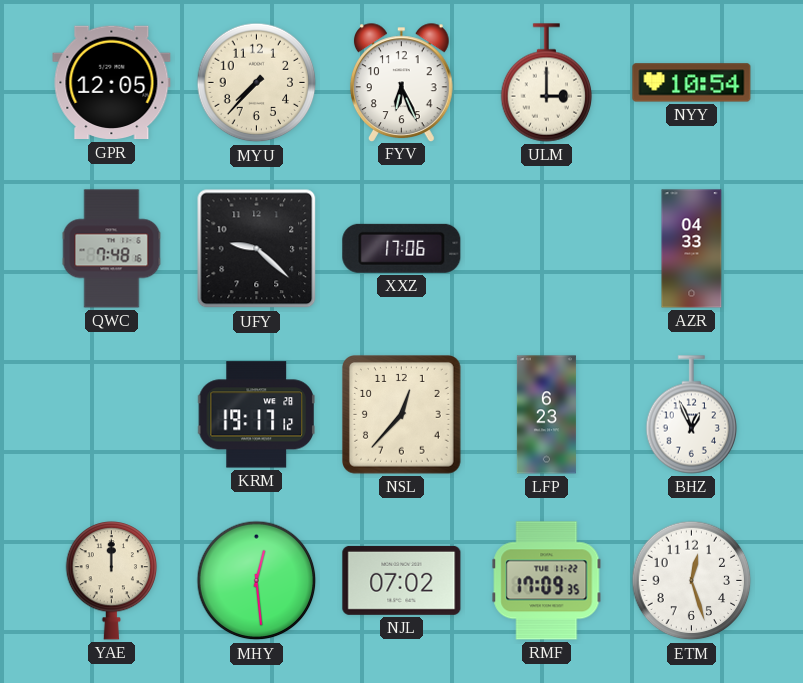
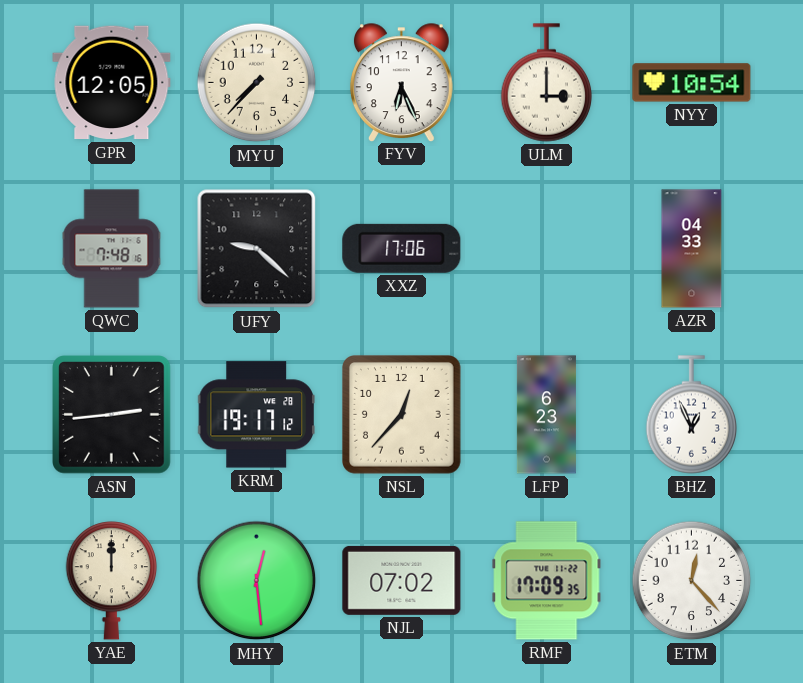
ASN: none -> 2:44 (112, 415)
ETM: 12:27 -> 12:23 (692, 581)
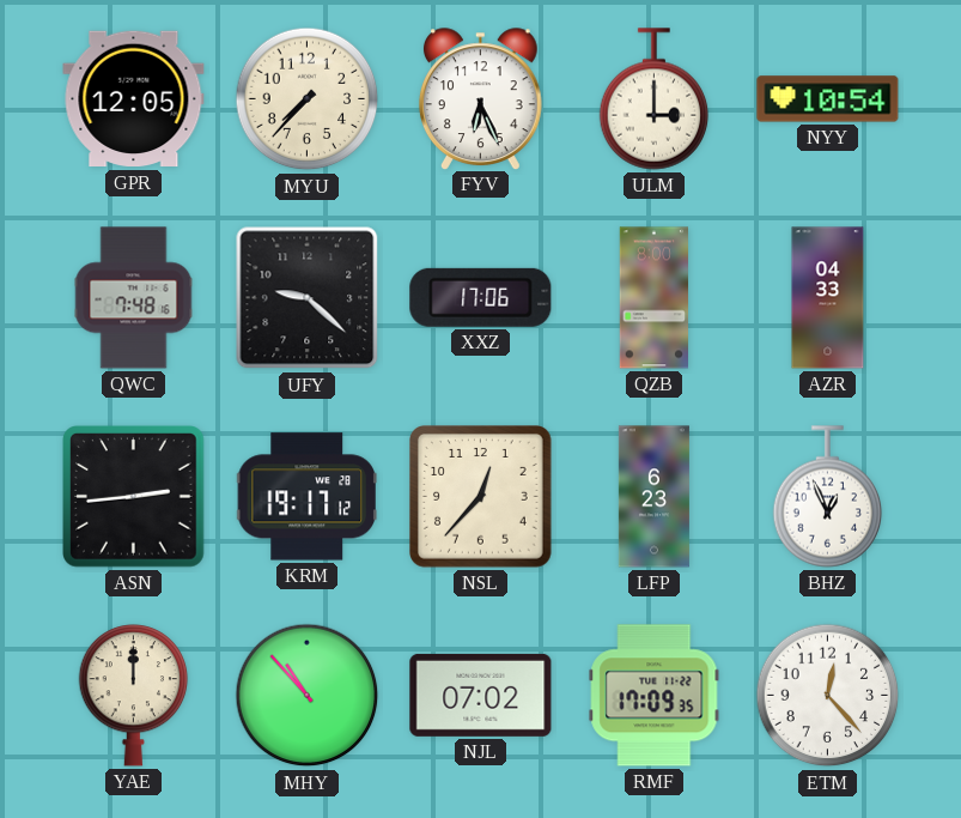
QZB: none -> 8:00 (655, 298)
MHY: 12:29 -> 10:53 (308, 696)
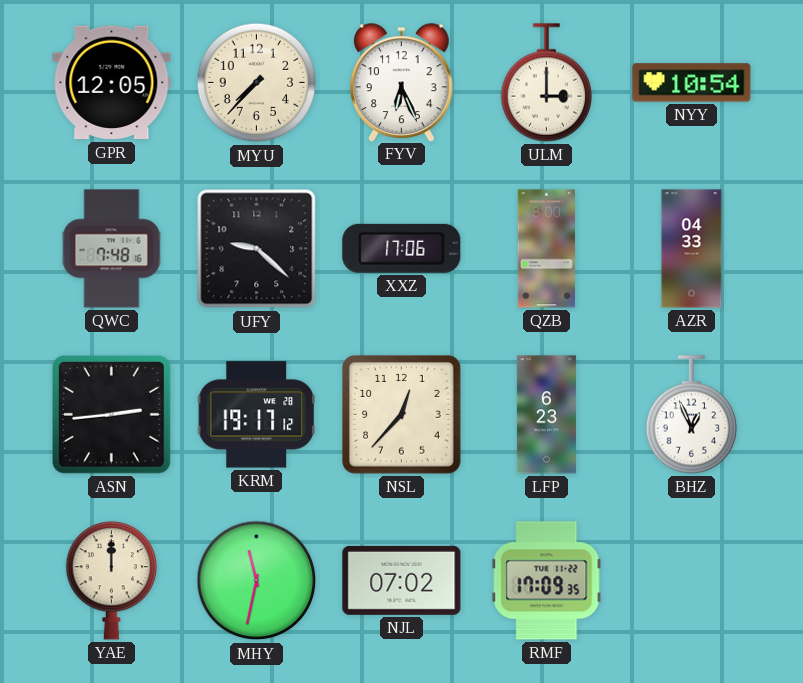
MHY: 10:53 -> 11:32 (257, 581)
ETM: 12:23 -> none (828, 696)
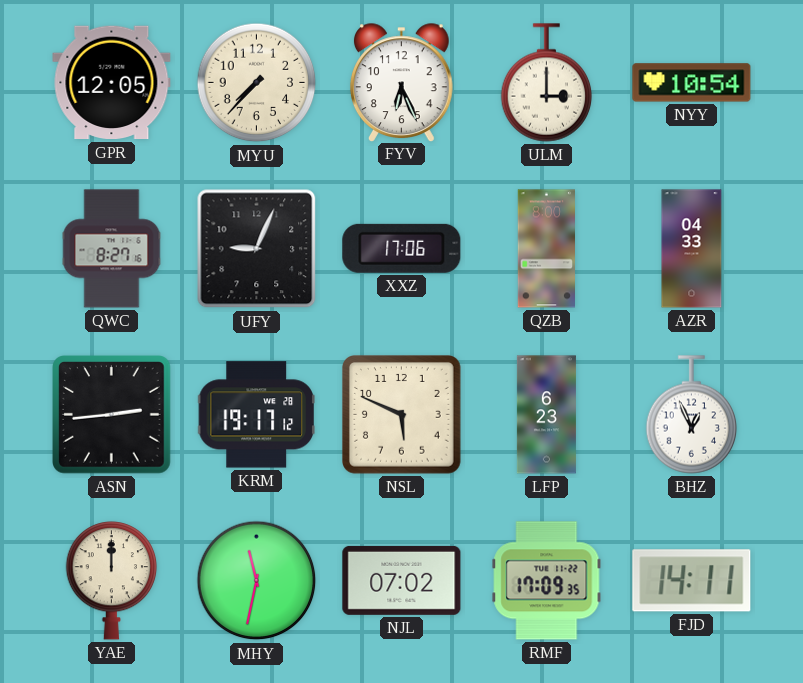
QWC: 7:48 -> 8:27 (112, 249)
UFY: 9:22 -> 9:04 (257, 249)
NSL: 12:37 -> 5:49 (402, 415)
FJD: none -> 14:11 (692, 581)
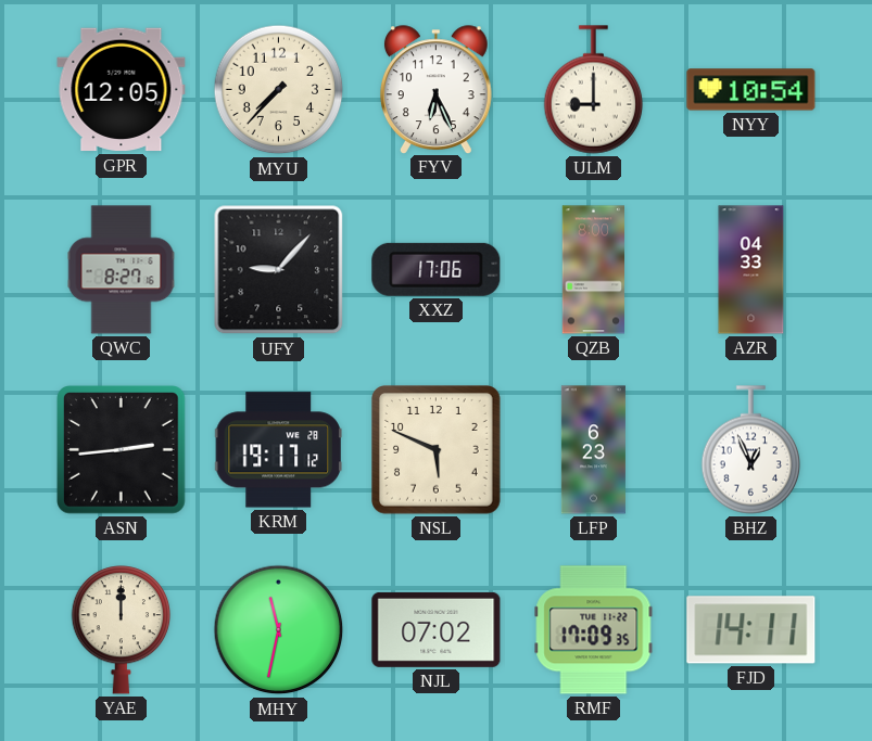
ULM: 3:00 -> 9:00 (594, 90)
UFY: 9:04 -> 9:07 (279, 270)
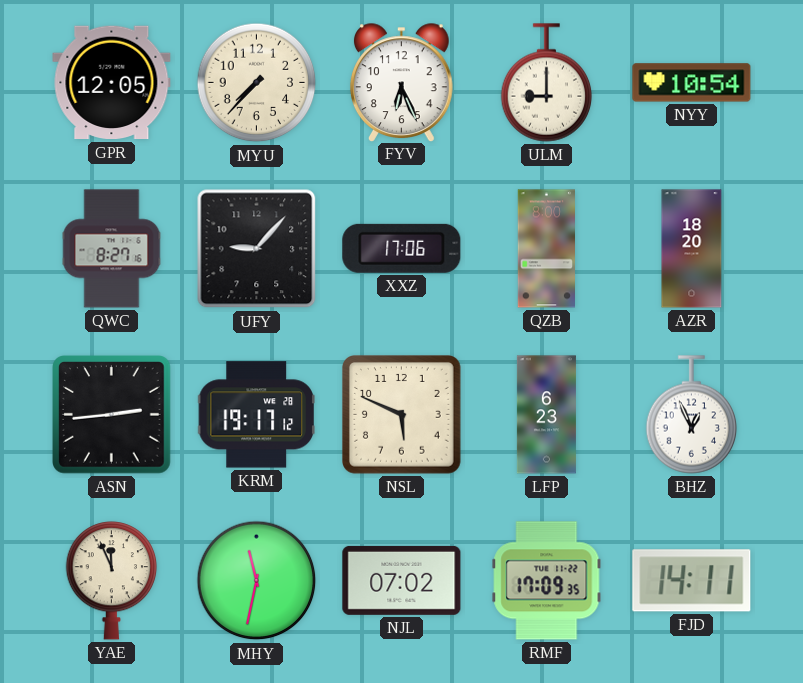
AZR: 04:33 -> 18:20 (692, 249)
YAE: 12:00 -> 11:56 (112, 581)
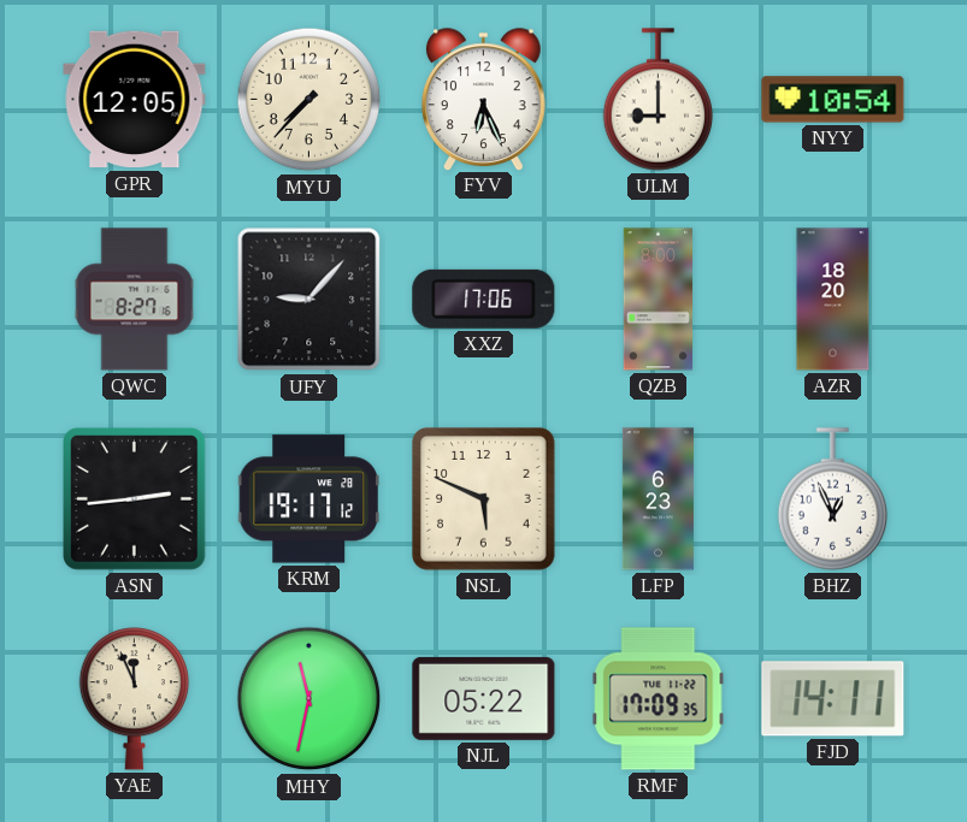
NJL: 07:02 -> 05:22 (484, 698)
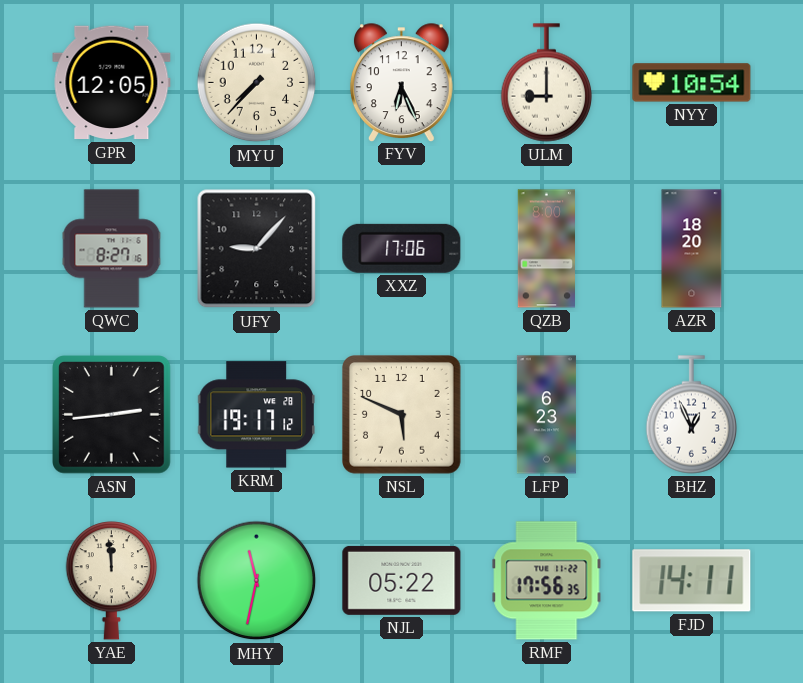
YAE: 11:56 -> 11:59 (112, 581)
RMF: 17:09 -> 17:56 (547, 581)
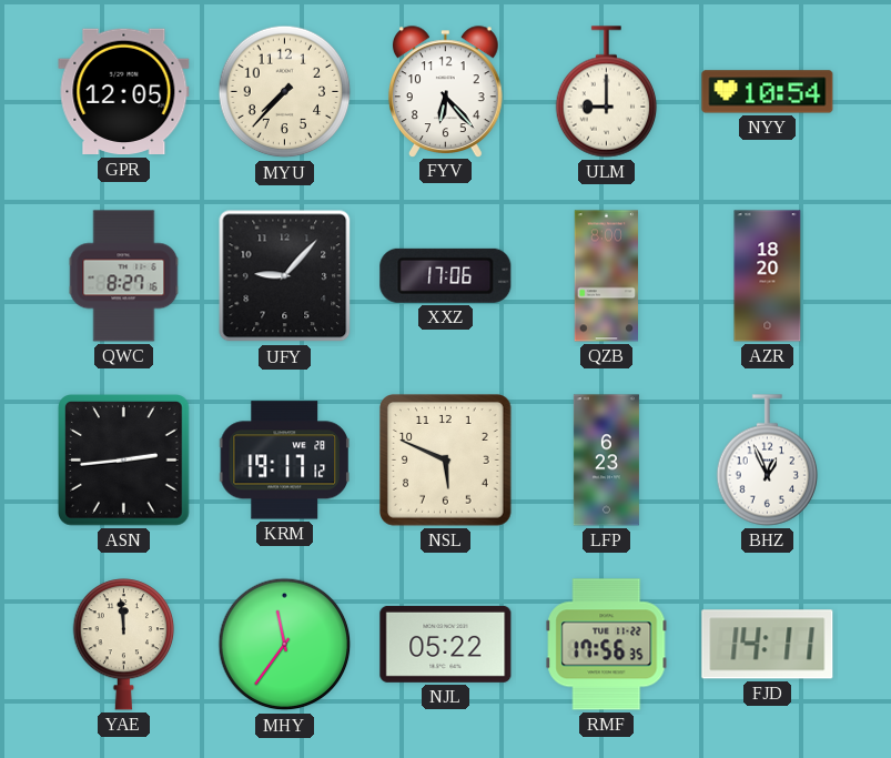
FYV: 6:26 -> 6:23 (446, 91)
MHY: 11:32 -> 11:36 (285, 645)
